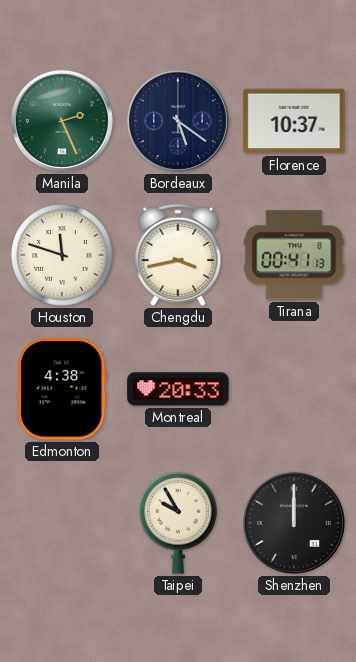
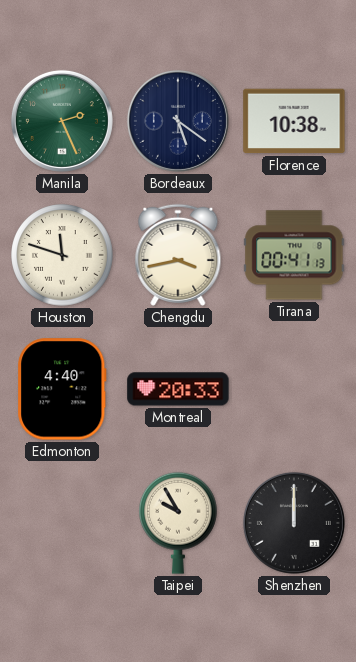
Florence: 10:37 -> 10:38 (294, 121)
Edmonton: 4:38 -> 4:40 (62, 389)
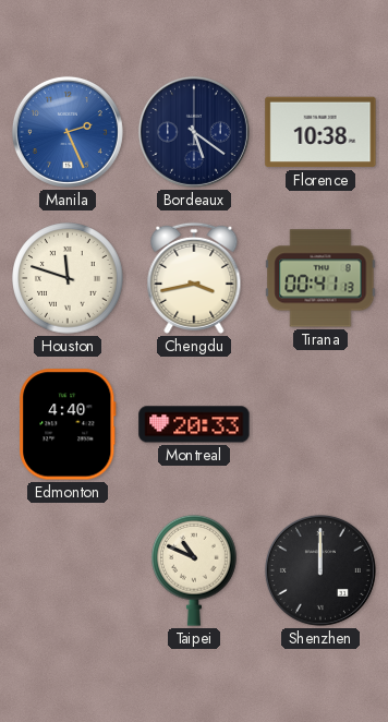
Manila dial: green -> blue (68, 132)
Taipei: 9:55 -> 10:49 (195, 570)
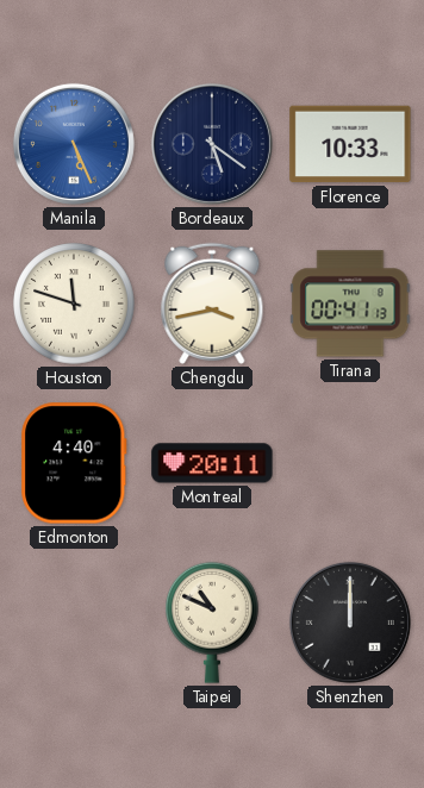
Manila: 2:26 -> 5:26 (74, 144)
Florence: 10:38 -> 10:33 (350, 144)
Montreal: 20:33 -> 20:11 (212, 463)
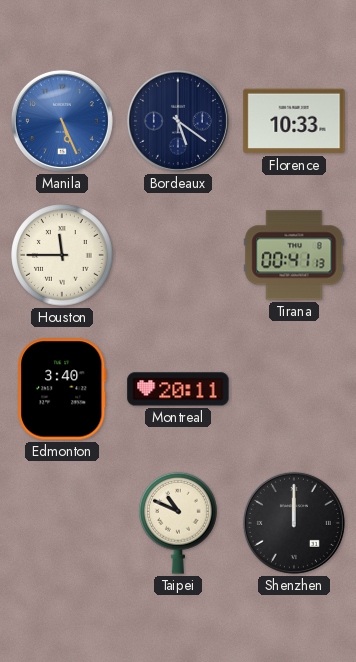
Houston: 11:48 -> 11:45 (62, 255)
Chengdu: 3:43 -> none (212, 304)
Edmonton: 4:40 -> 3:40 (62, 389)
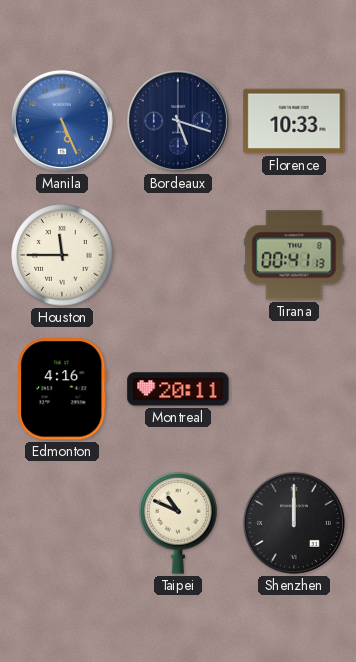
Bordeaux: 5:21 -> 5:18 (178, 121)
Edmonton: 3:40 -> 4:16 (62, 389)
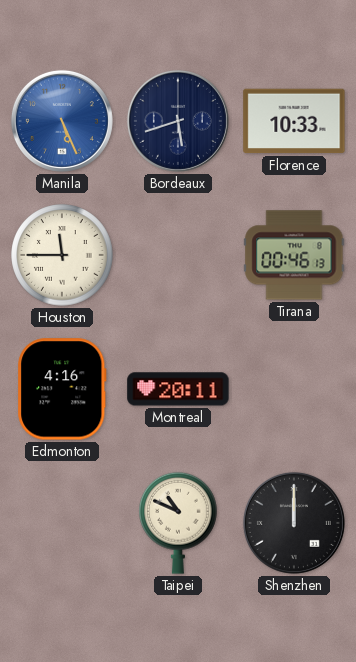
Bordeaux: 5:18 -> 5:42 (178, 121)
Tirana: 00:41 -> 00:46 (294, 255)
